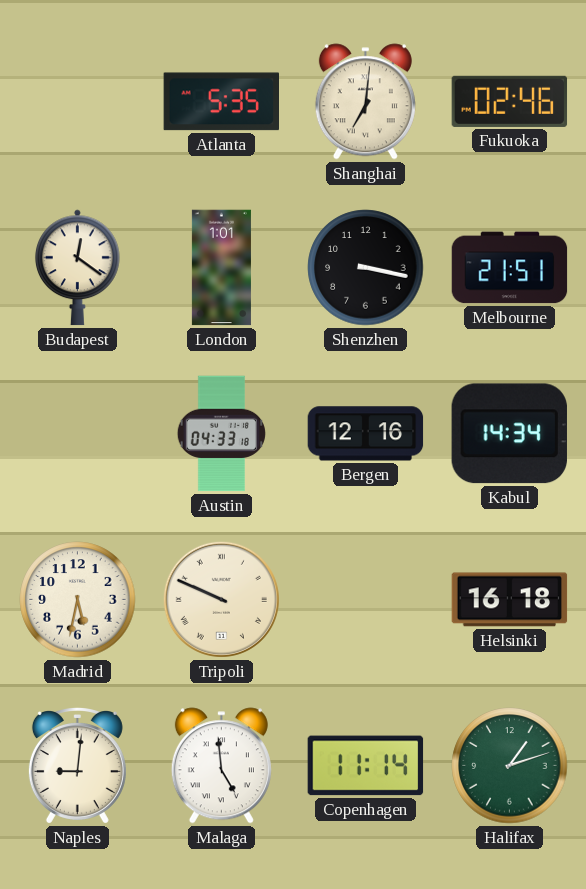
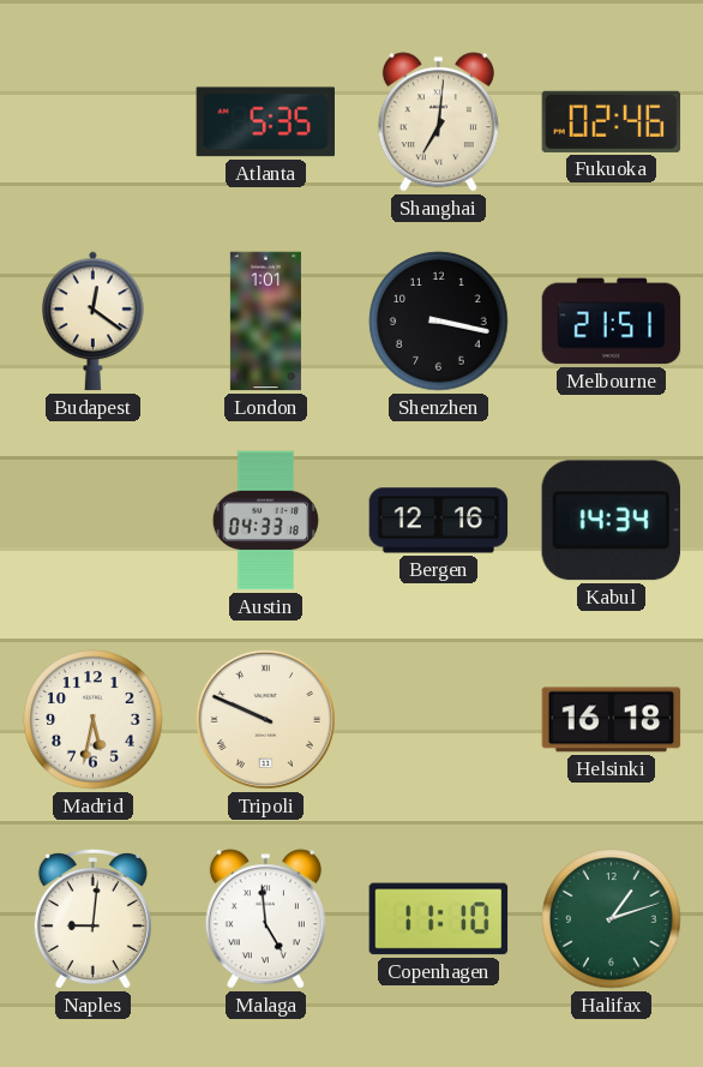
Copenhagen: 11:14 -> 11:10 (439, 919)
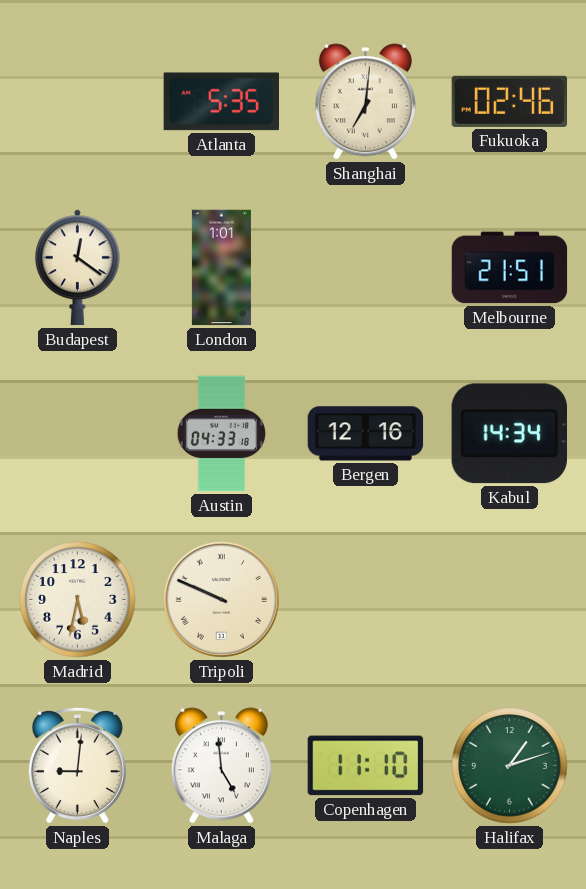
Shenzhen: 3:17 -> none (439, 322)
Helsinki: 16:18 -> none (612, 720)
